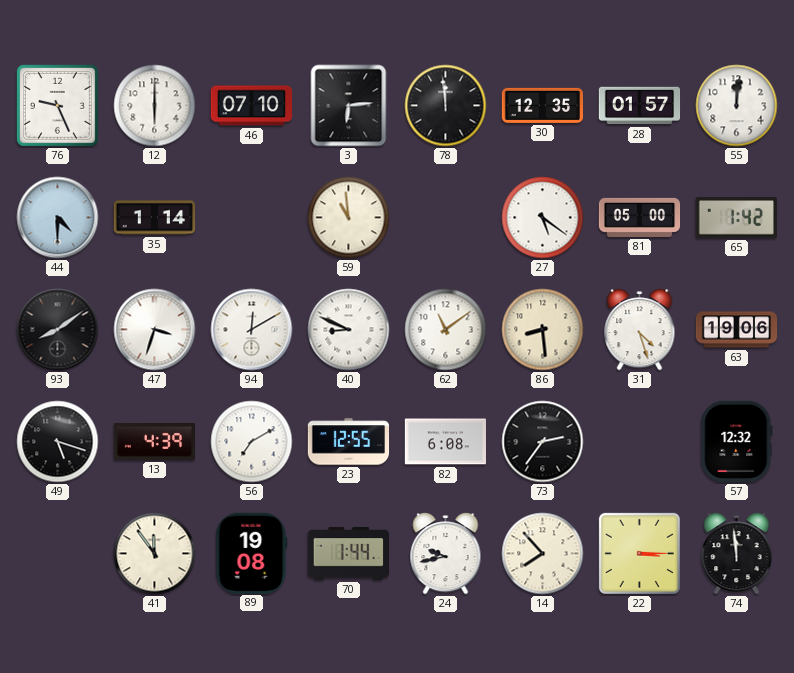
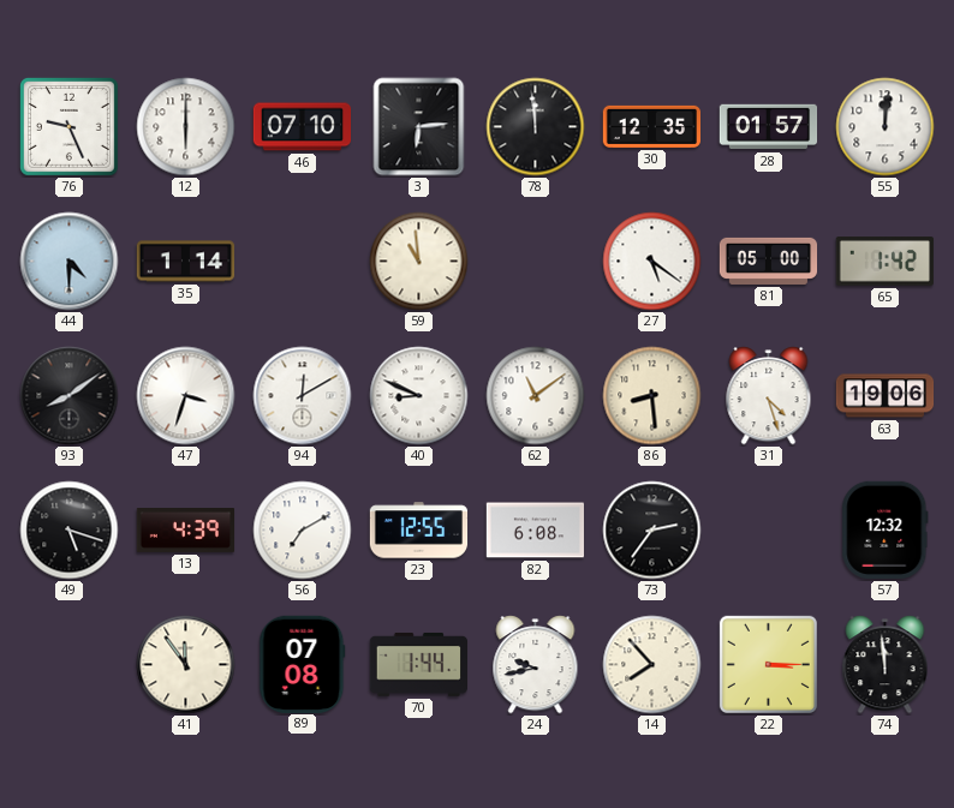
89: 19:08 -> 07:08 (303, 664)
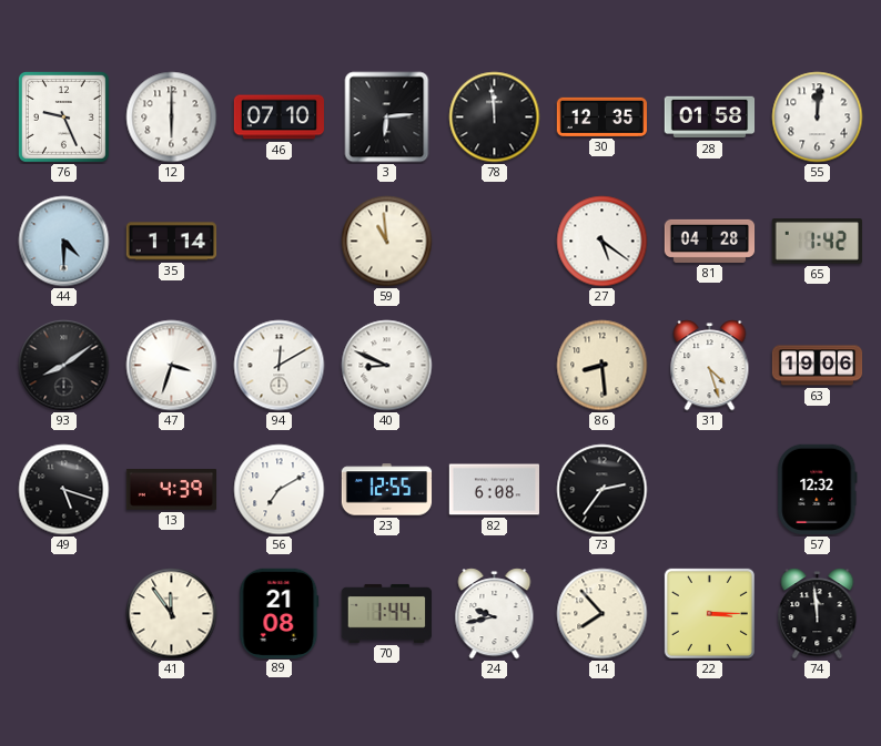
28: 01:57 -> 01:58 (710, 117)
81: 05:00 -> 04:28 (710, 241)
62: 11:09 -> none (536, 396)
89: 07:08 -> 21:08 (280, 613)
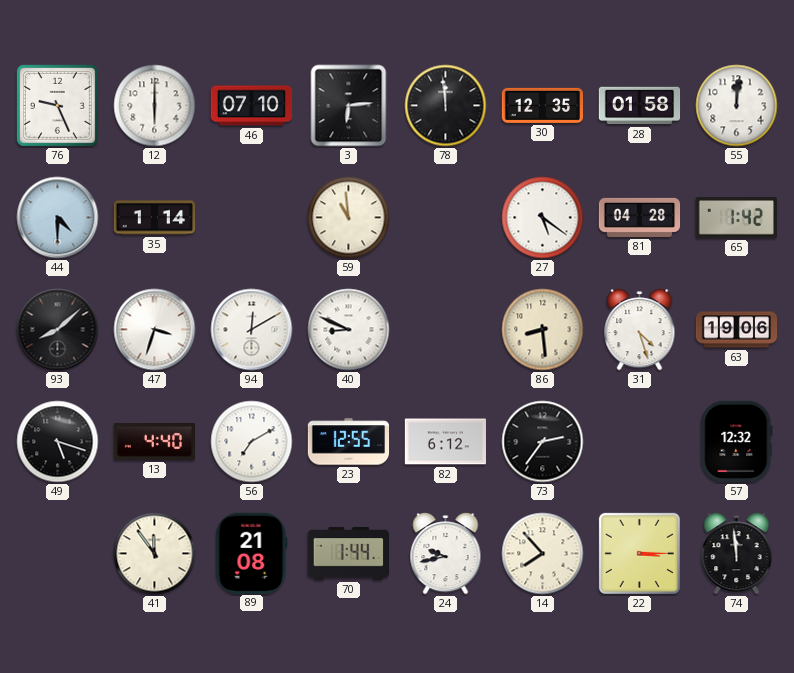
93: 8:09 -> 8:08 (58, 330)
13: 4:39 -> 4:40 (155, 442)
82: 6:08 -> 6:12 (445, 442)
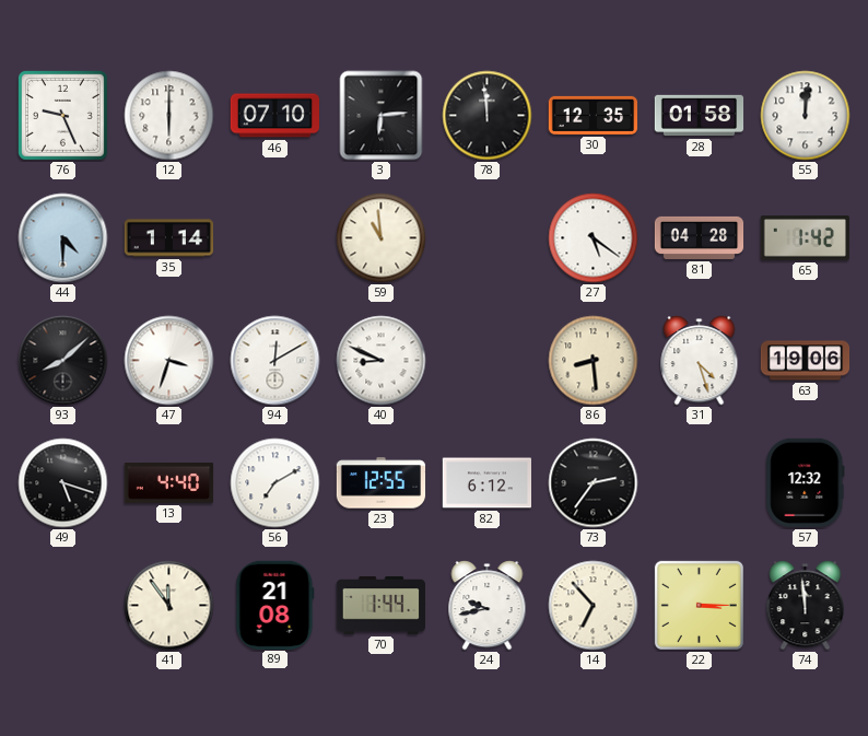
14: 7:53 -> 6:53 (594, 606)
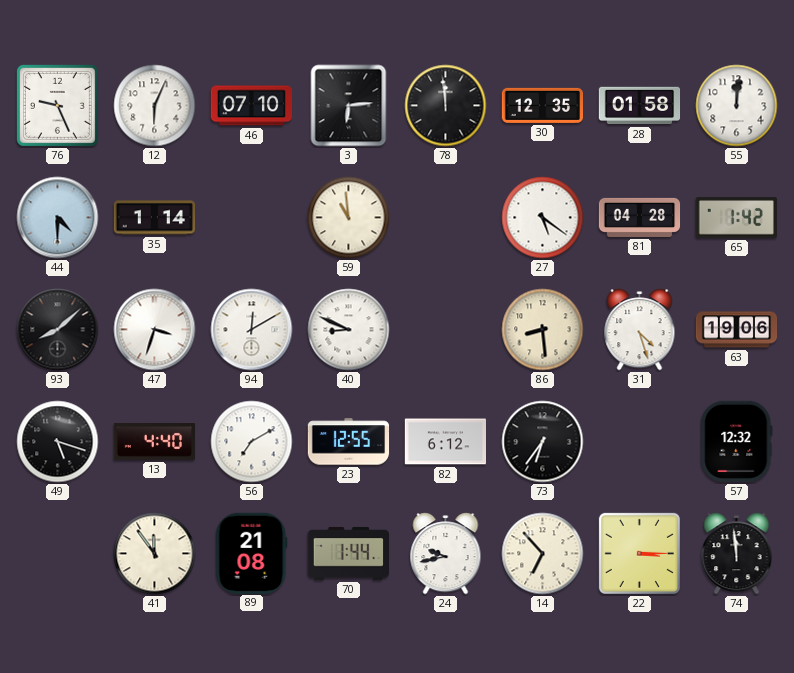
12: 6:00 -> 6:04 (155, 106)
73: 2:36 -> 6:36 (543, 442)
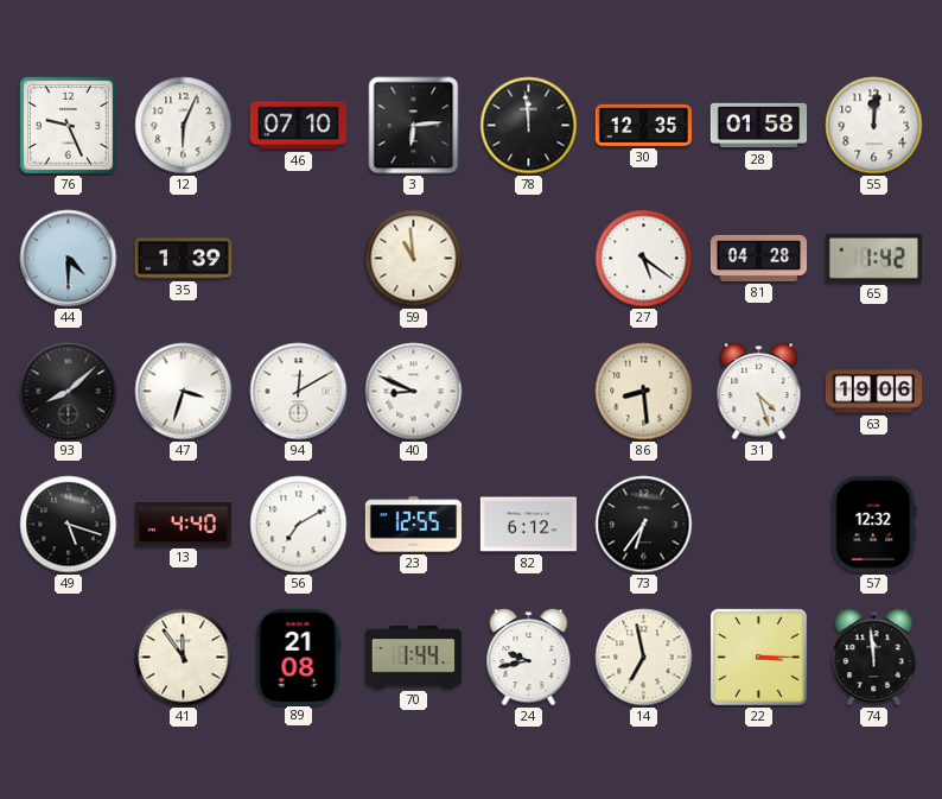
35: 1:14 -> 1:39 (184, 259)
14: 6:53 -> 6:58 (644, 658)
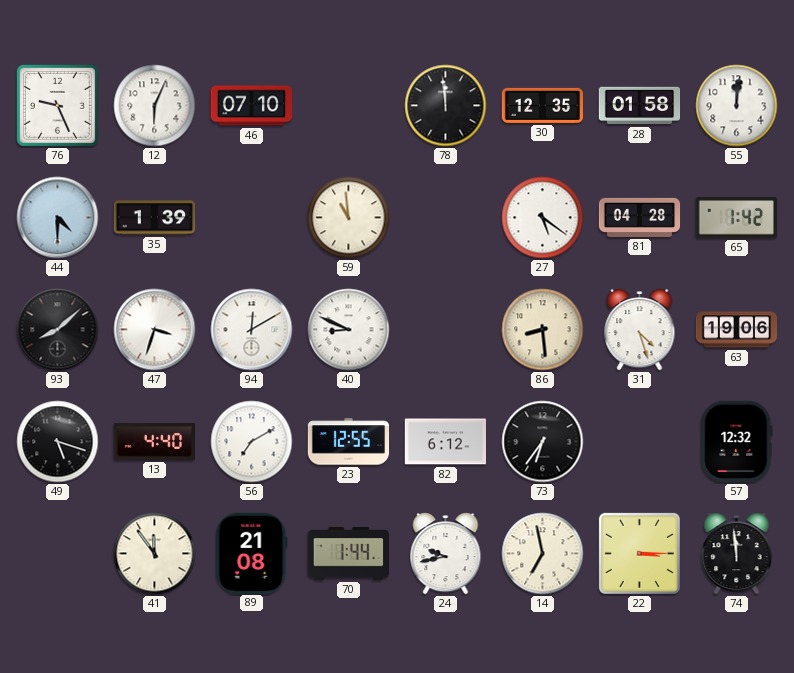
3: 6:14 -> none (414, 126)
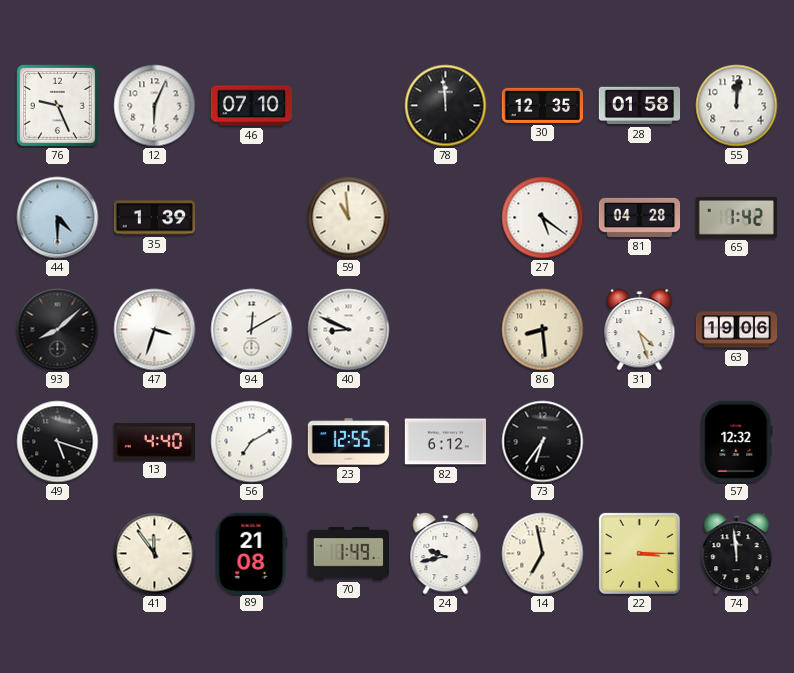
70: 1:44 -> 1:49 (348, 554)
